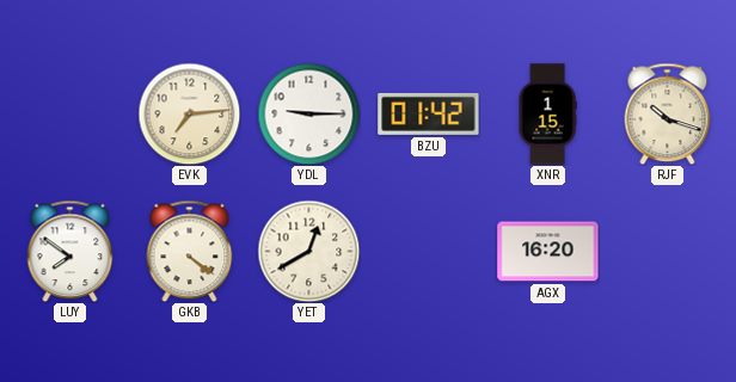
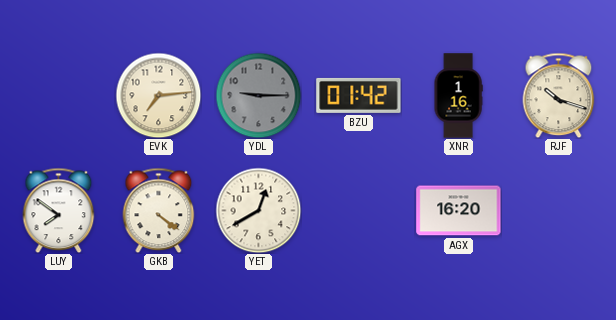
YDL dial: white -> grey (258, 95)
XNR: 1:15 -> 1:16 (458, 96)
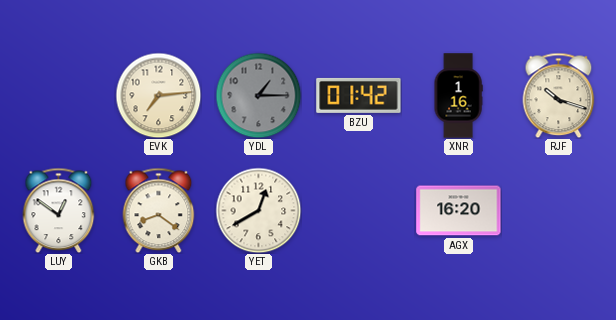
YDL: 9:15 -> 1:15 (258, 95)
LUY: 7:51 -> 12:51 (59, 210)
GKB: 4:21 -> 8:21 (159, 210)
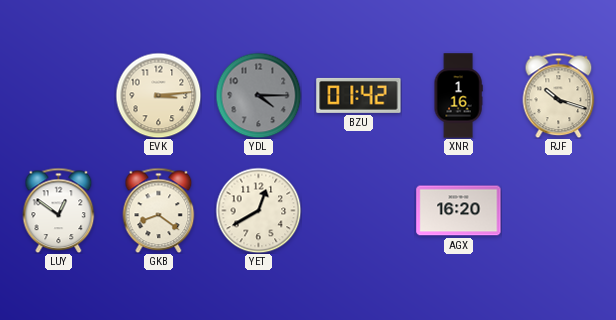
EVK: 7:14 -> 3:14 (158, 95)
YDL: 1:15 -> 4:15 (258, 95)
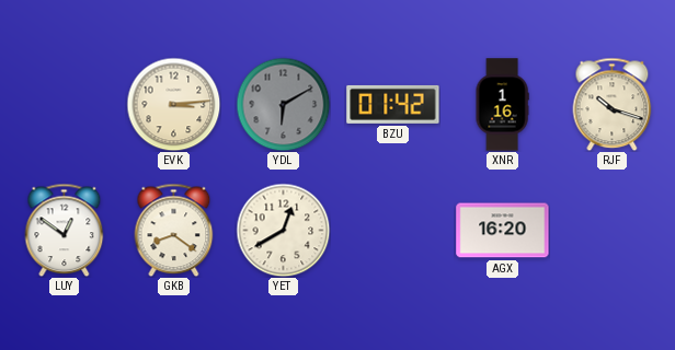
YDL: 4:15 -> 6:10 (283, 104)
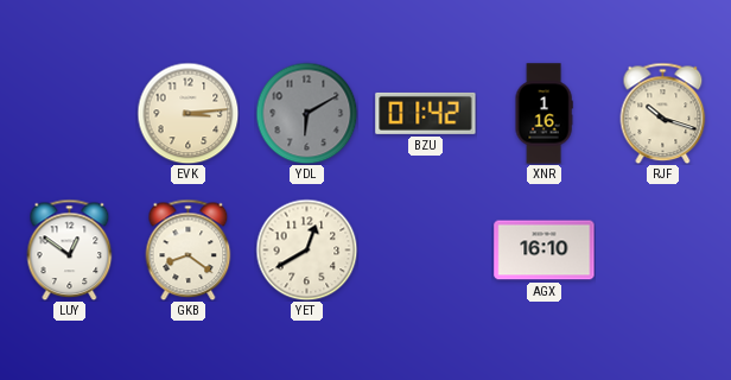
AGX: 16:20 -> 16:10 (545, 251)
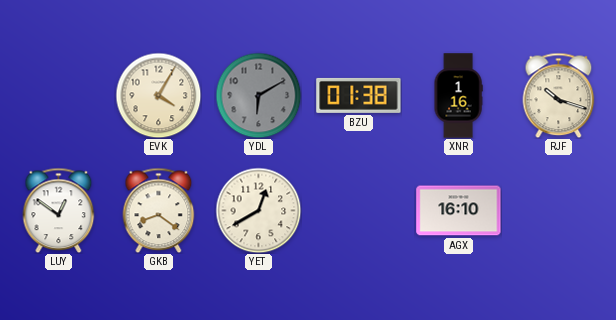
EVK: 3:14 -> 4:05 (158, 95)
BZU: 01:42 -> 01:38 (359, 95)
